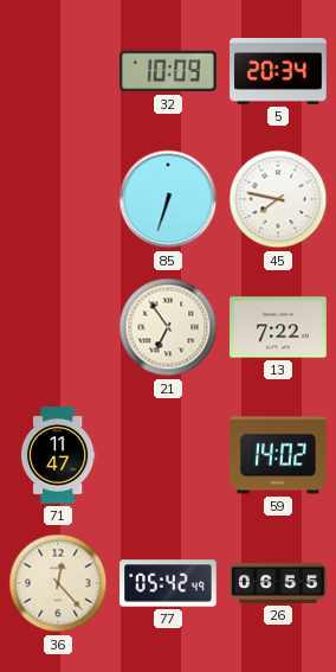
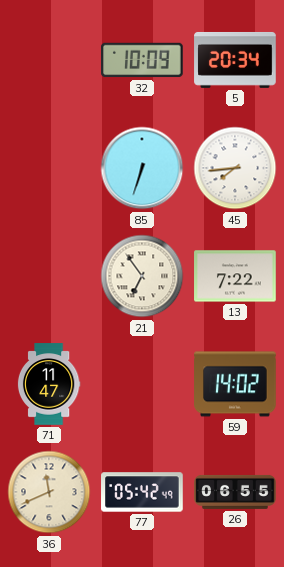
45: 7:47 -> 7:44 (235, 168)
36: 12:23 -> 11:41 (49, 492)
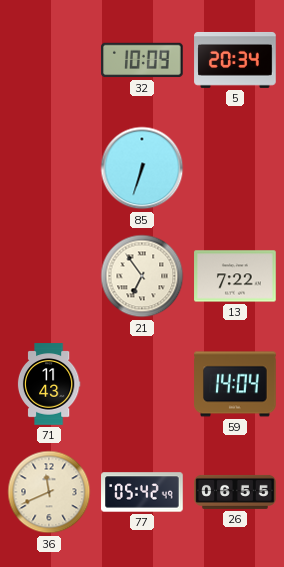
45: 7:44 -> none (235, 168)
71: 11:47 -> 11:43 (49, 384)
59: 14:02 -> 14:04 (235, 384)
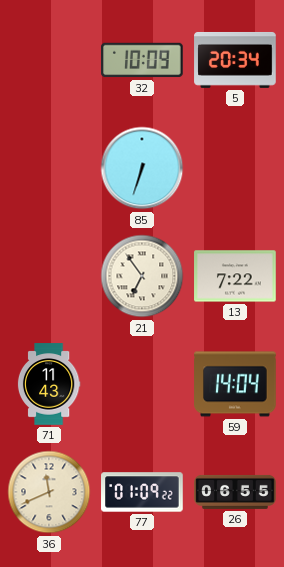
77: 05:42 -> 01:09 (142, 492)
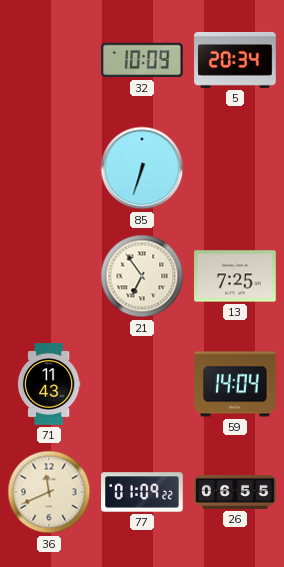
13: 7:22 -> 7:25 (235, 276)
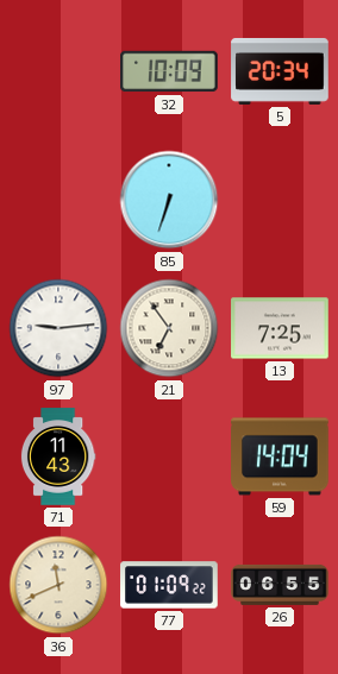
97: none -> 9:14 (58, 328)
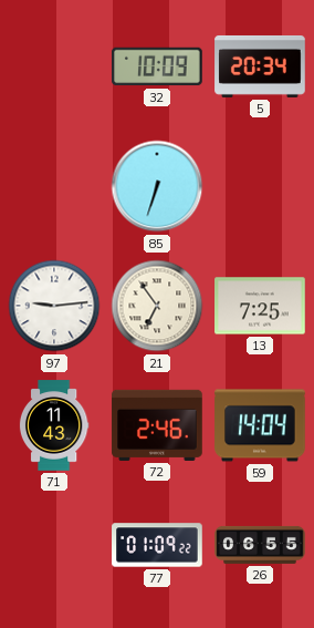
72: none -> 2:46 (157, 425)
36: 11:41 -> none (58, 585)
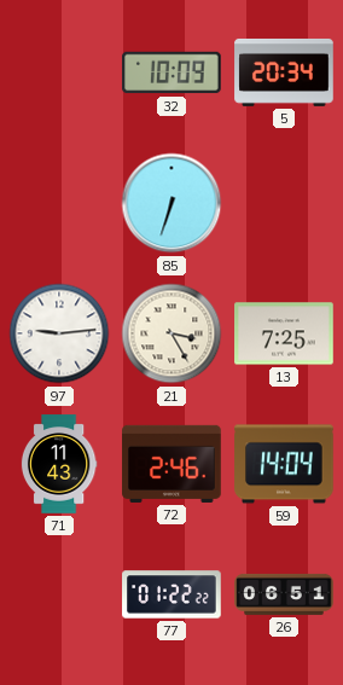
21: 6:54 -> 3:25 (171, 333)
77: 01:09 -> 01:22 (171, 594)
26: 06:55 -> 06:51 (284, 594)
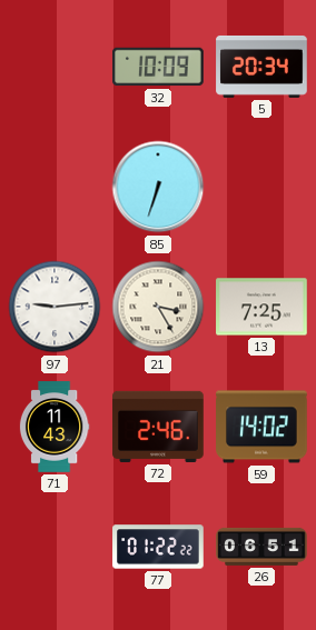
59: 14:04 -> 14:02 (261, 427)
